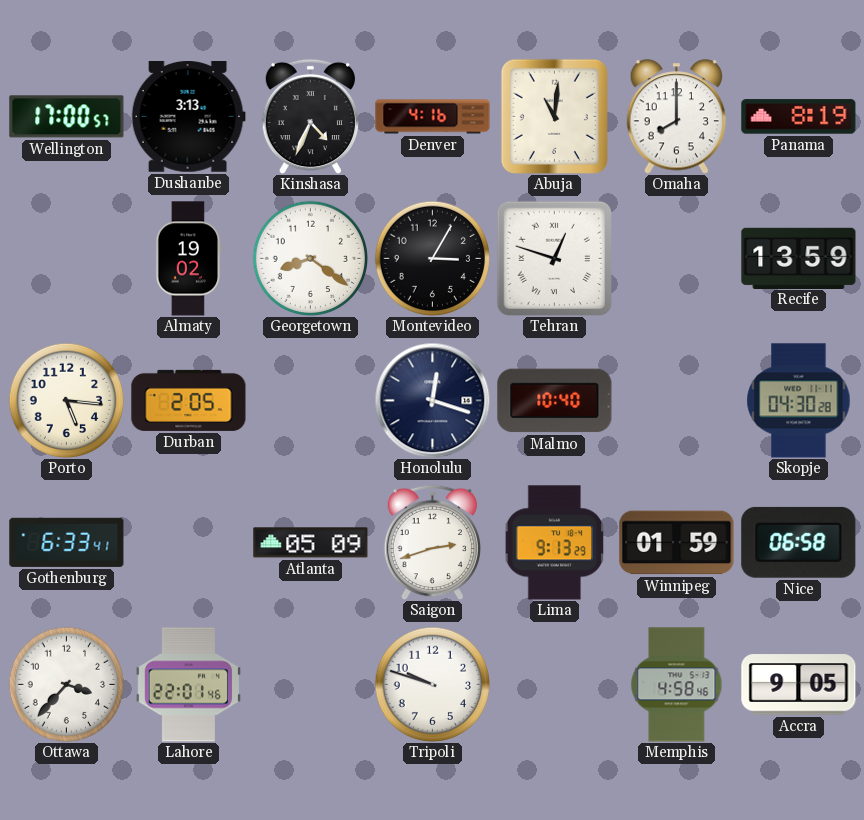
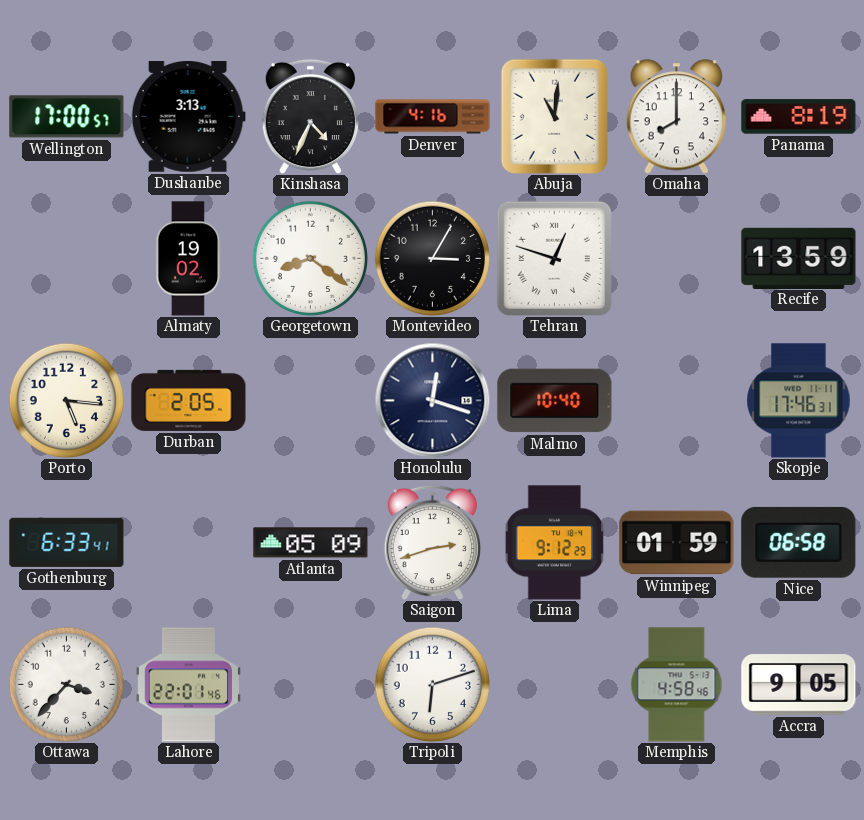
Skopje: 04:30 -> 17:46 (799, 401)
Lima: 9:13 -> 9:12 (555, 543)
Tripoli: 9:48 -> 6:12 (432, 684)
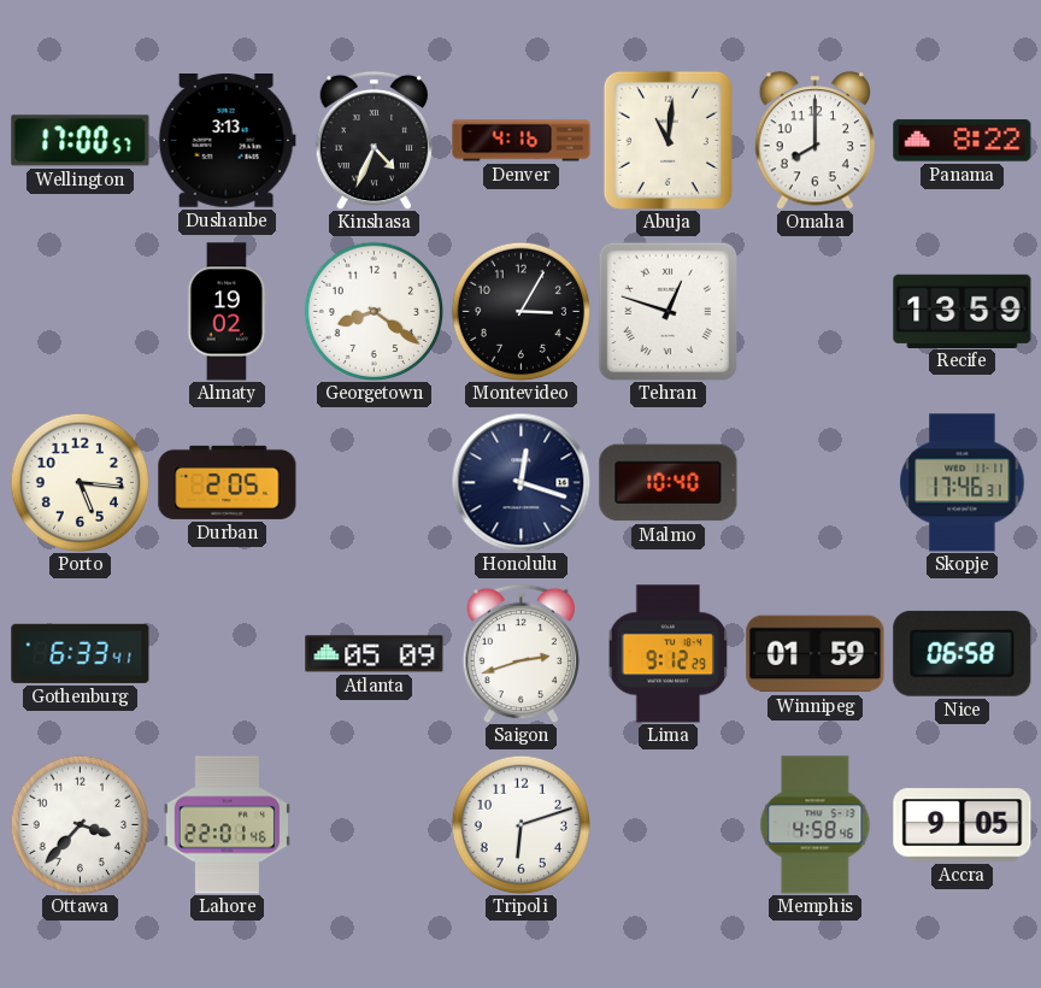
Panama: 8:19 -> 8:22 (963, 141)
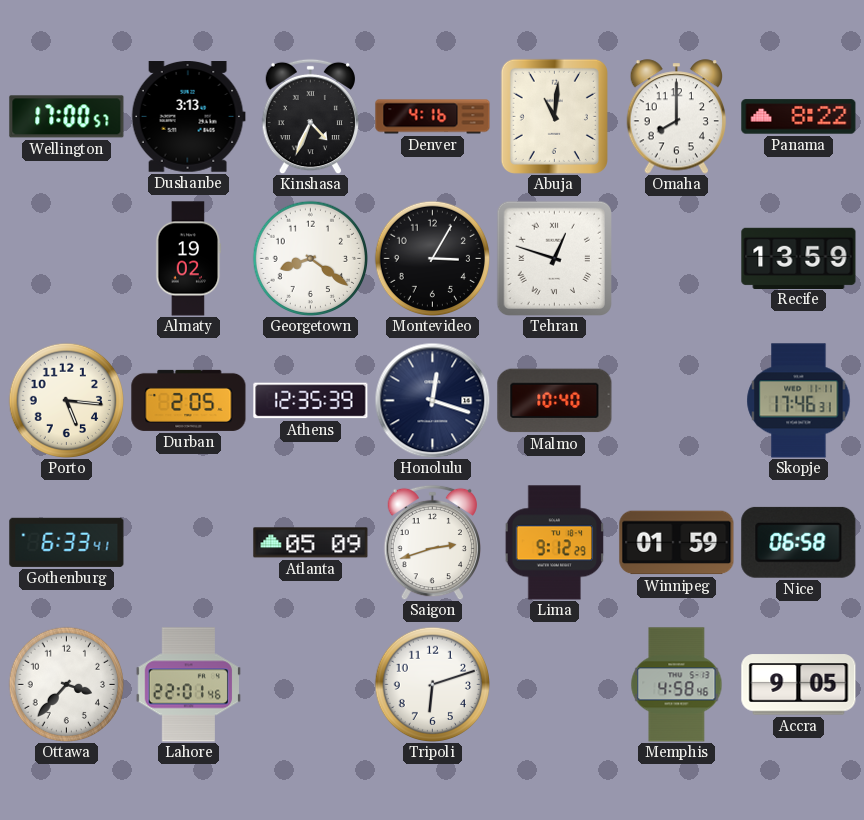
Athens: none -> 12:35 (311, 401)
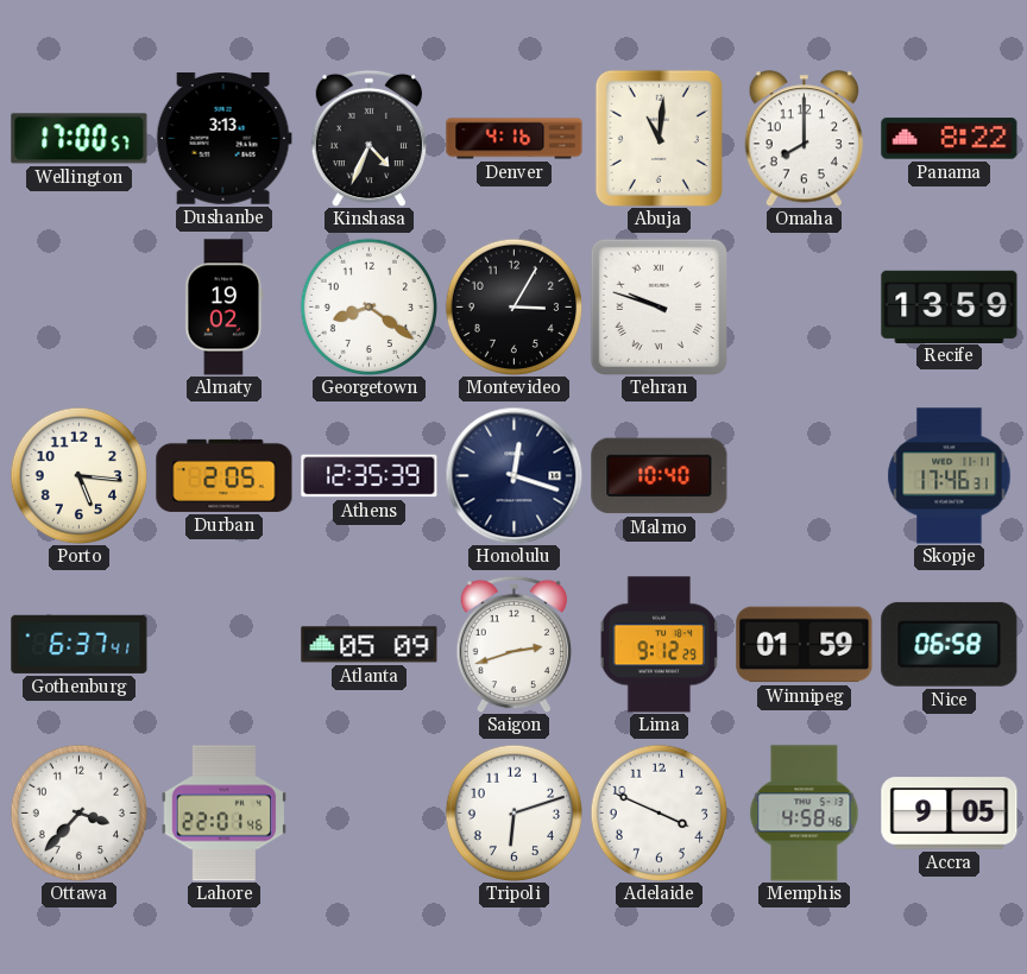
Tehran: 12:48 -> 9:48 (659, 306)
Gothenburg: 6:33 -> 6:37 (80, 644)
Adelaide: none -> 3:49 (659, 812)
